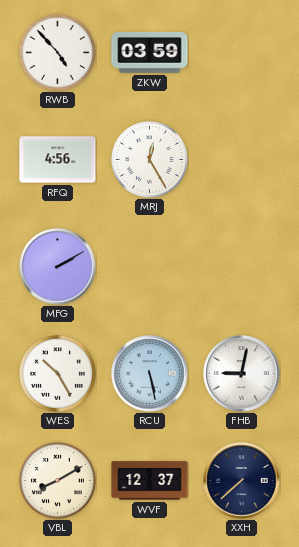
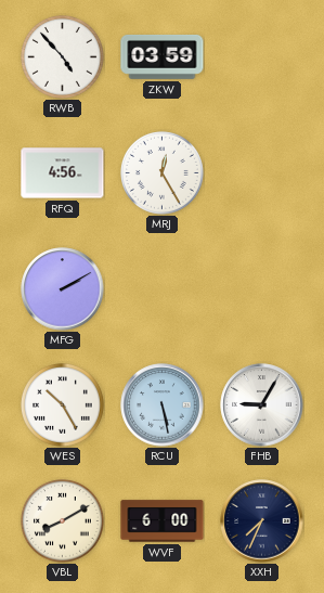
FHB: 9:02 -> 9:05 (262, 405)
WVF: 12:37 -> 6:00 (163, 521)
XXH: 7:38 -> 7:34 (262, 521)
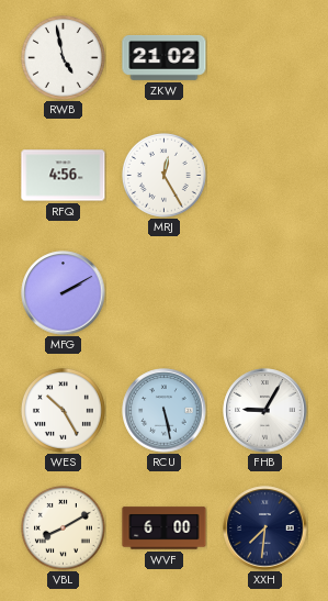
RWB: 4:53 -> 4:58 (63, 57)
ZKW: 03:59 -> 21:02 (165, 58)
XXH: 7:34 -> 7:31 (265, 528)
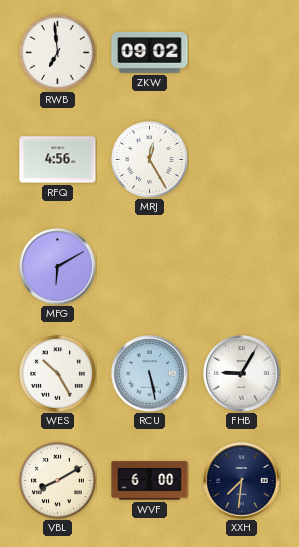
RWB: 4:58 -> 6:59 (57, 52)
ZKW: 21:02 -> 09:02 (150, 53)
MFG: 2:10 -> 6:10 (58, 267)
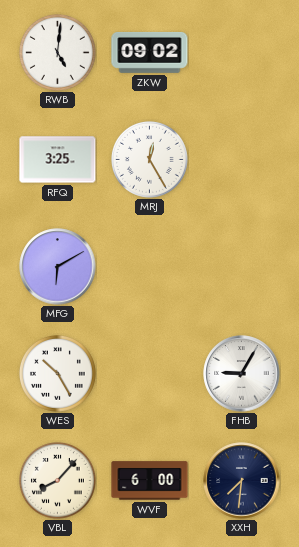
RWB: 6:59 -> 5:01 (57, 52)
RFQ: 4:56 -> 3:25 (58, 160)
RCU: 5:28 -> none (150, 374)
VBL: 8:10 -> 8:07 (57, 480)
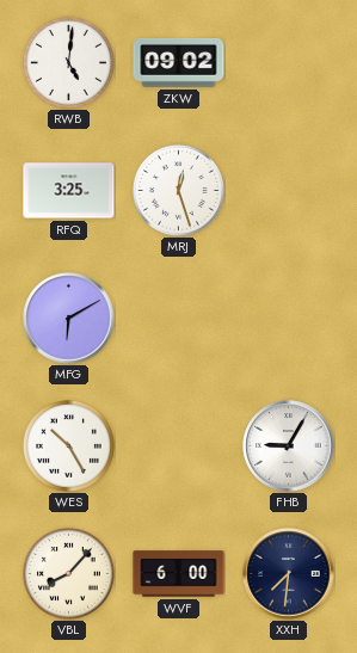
MRJ: 12:25 -> 12:27 (178, 190)
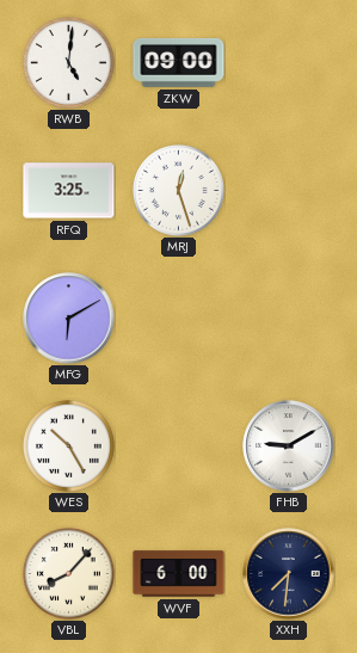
ZKW: 09:02 -> 09:00 (179, 63)
FHB: 9:05 -> 9:10 (289, 446)
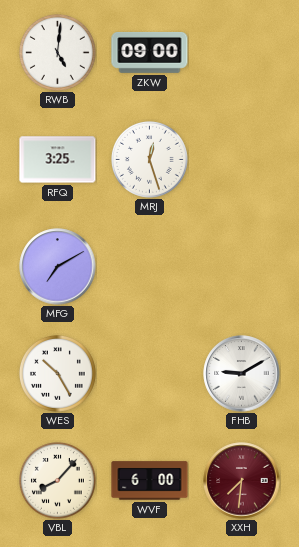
MFG: 6:10 -> 7:10 (58, 267)
XXH dial: navy -> burgundy (242, 481)
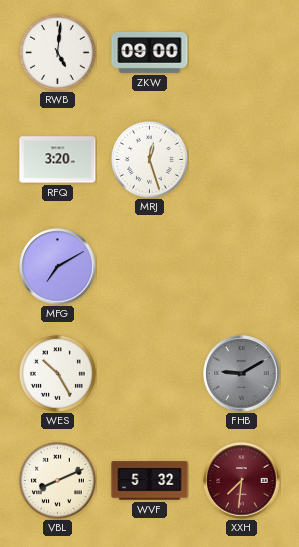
RFQ: 3:25 -> 3:20 (58, 160)
FHB dial: white -> grey (242, 374)
VBL: 8:07 -> 8:11 (57, 480)
WVF: 6:00 -> 5:32 (150, 481)
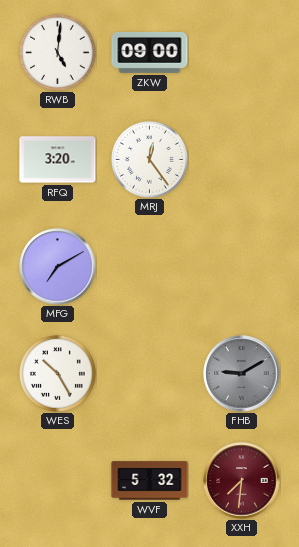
MRJ: 12:27 -> 12:24 (149, 159)
VBL: 8:11 -> none (57, 480)
